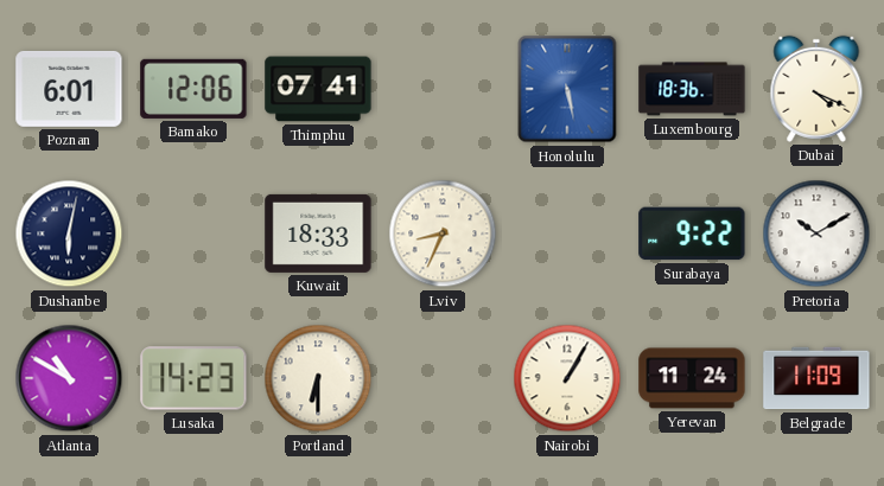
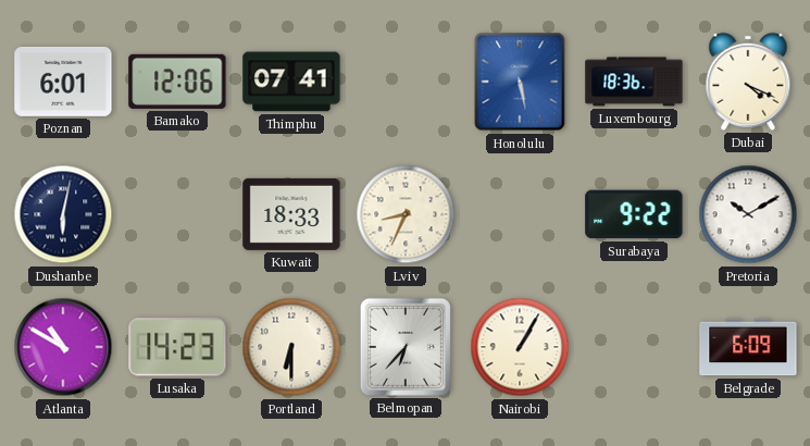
Belmopan: none -> 6:37 (406, 347)
Yerevan: 11:24 -> none (692, 378)
Belgrade: 11:09 -> 6:09 (748, 347)
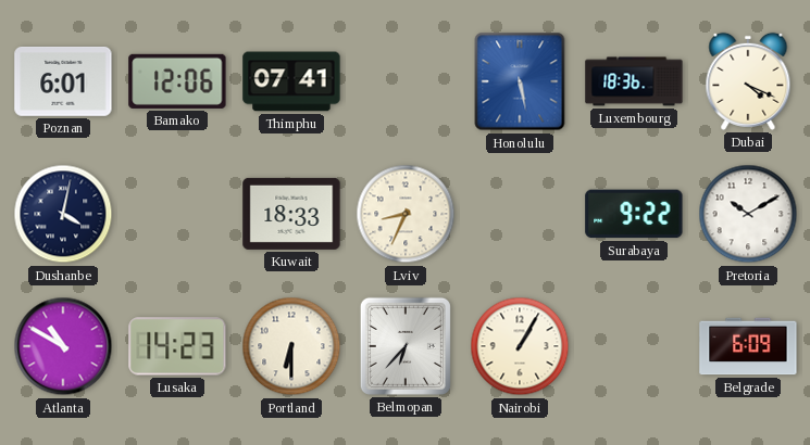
Dushanbe: 6:02 -> 4:02 (63, 214)
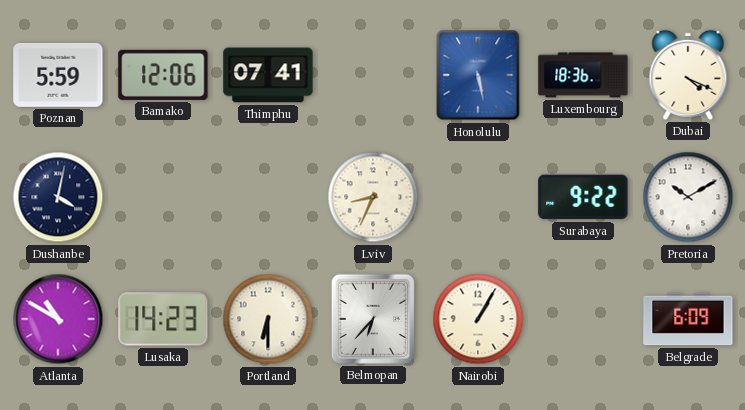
Poznan: 6:01 -> 5:59 (58, 75)
Kuwait: 18:33 -> none (291, 214)
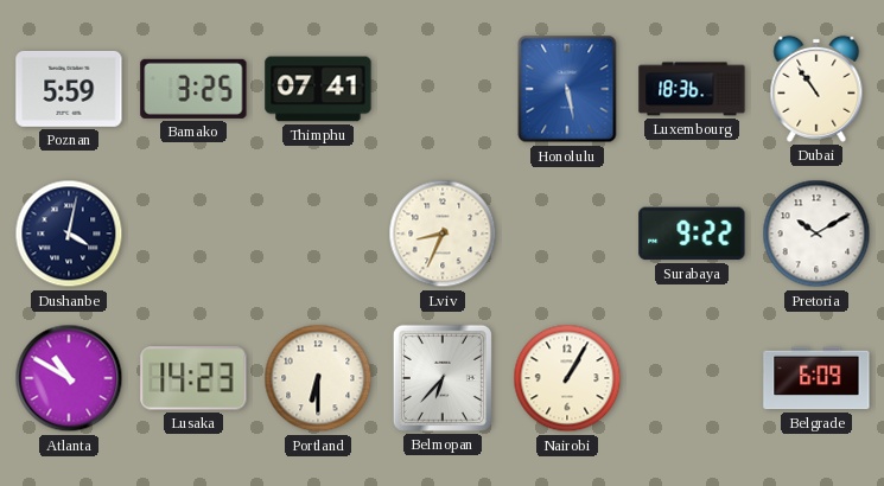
Bamako: 12:06 -> 3:25 (193, 89)
Dubai: 4:19 -> 10:54 (816, 89)
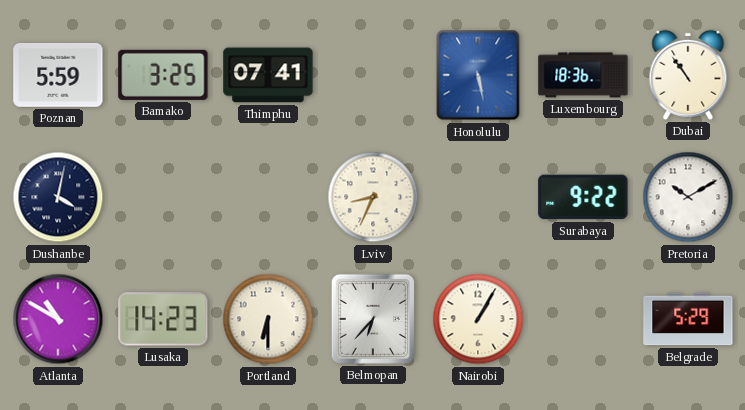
Belgrade: 6:09 -> 5:29 (688, 319)
